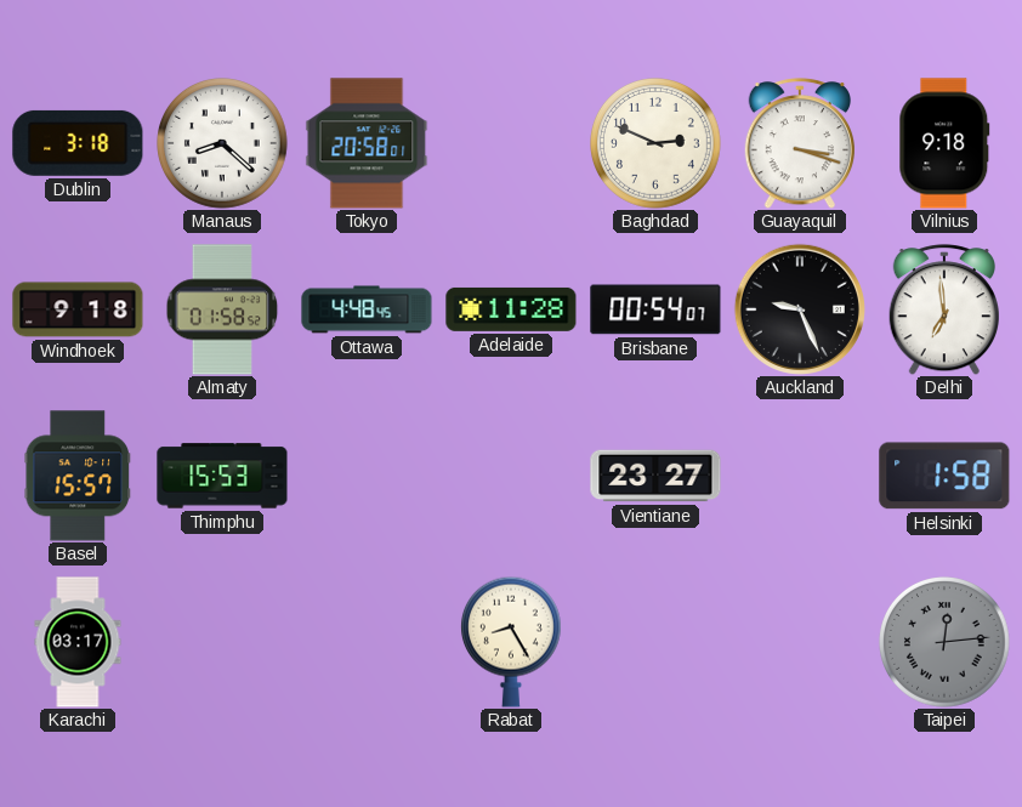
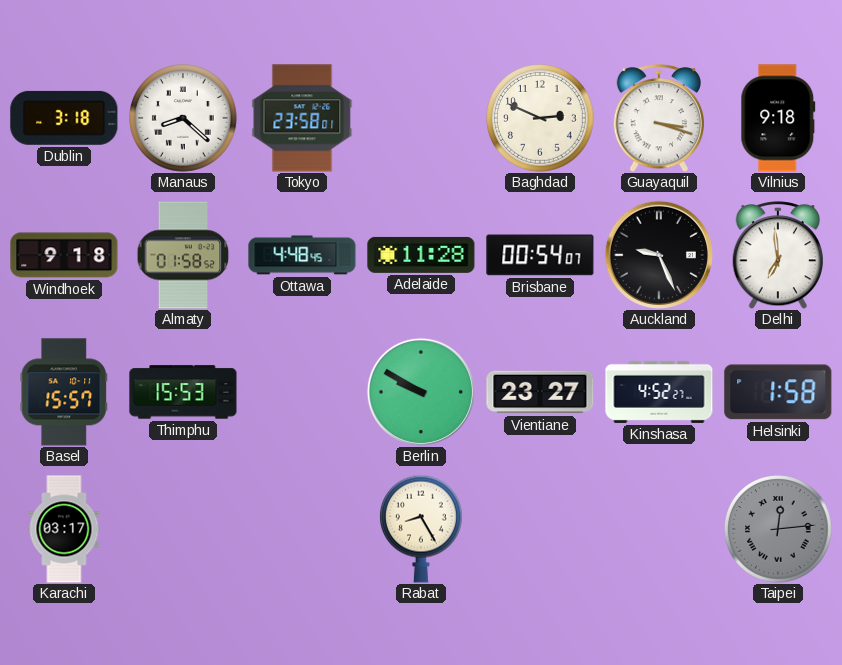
Tokyo: 20:58 -> 23:58 (302, 118)
Berlin: none -> 9:50 (421, 392)
Kinshasa: none -> 4:52 (659, 392)
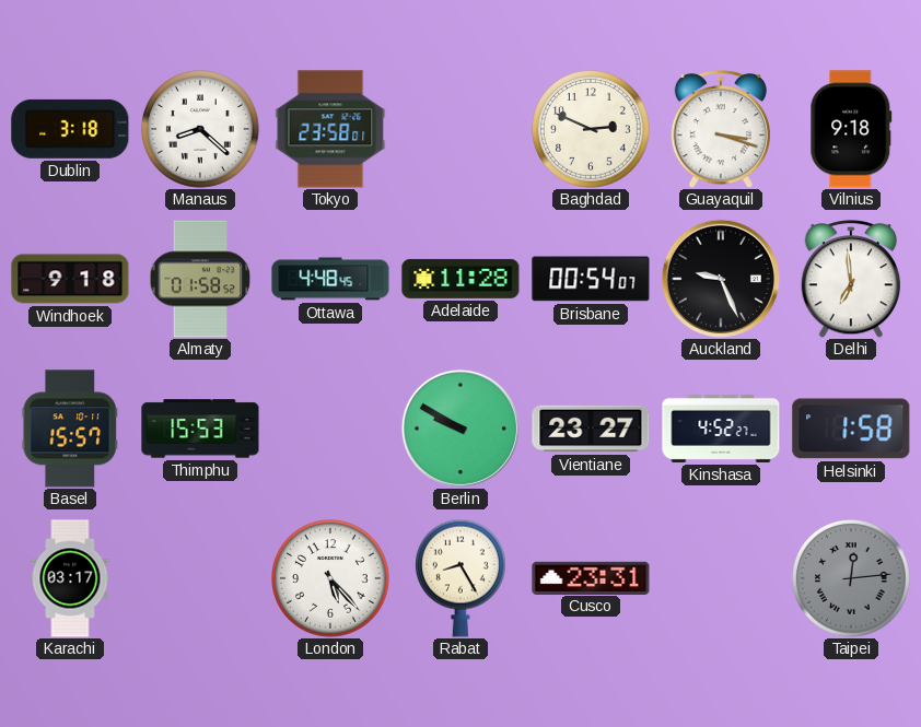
London: none -> 5:23 (331, 579)
Cusco: none -> 23:31 (591, 577)
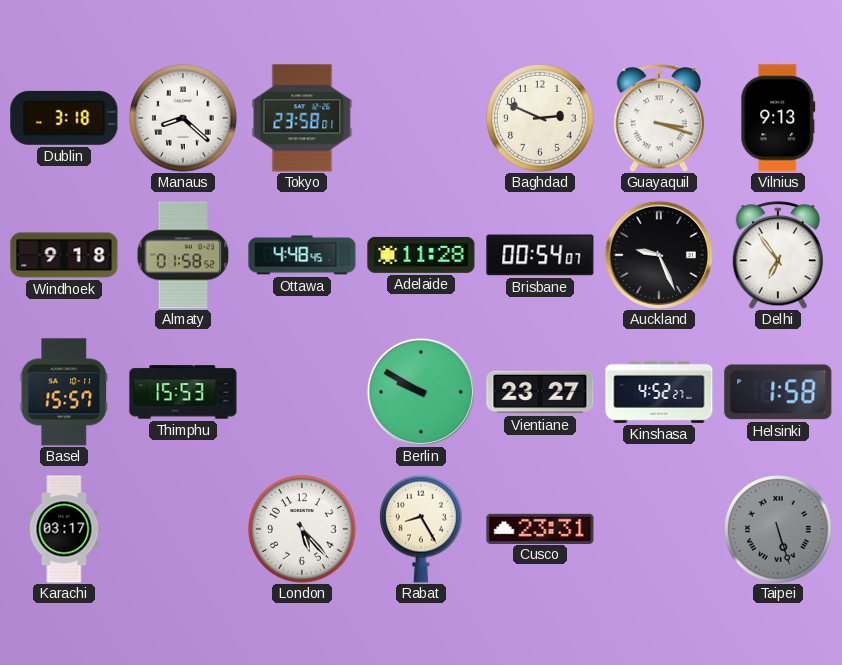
Vilnius: 9:18 -> 9:13 (778, 118)
Delhi: 6:59 -> 6:54 (777, 255)
Taipei: 12:14 -> 5:27 (779, 530)
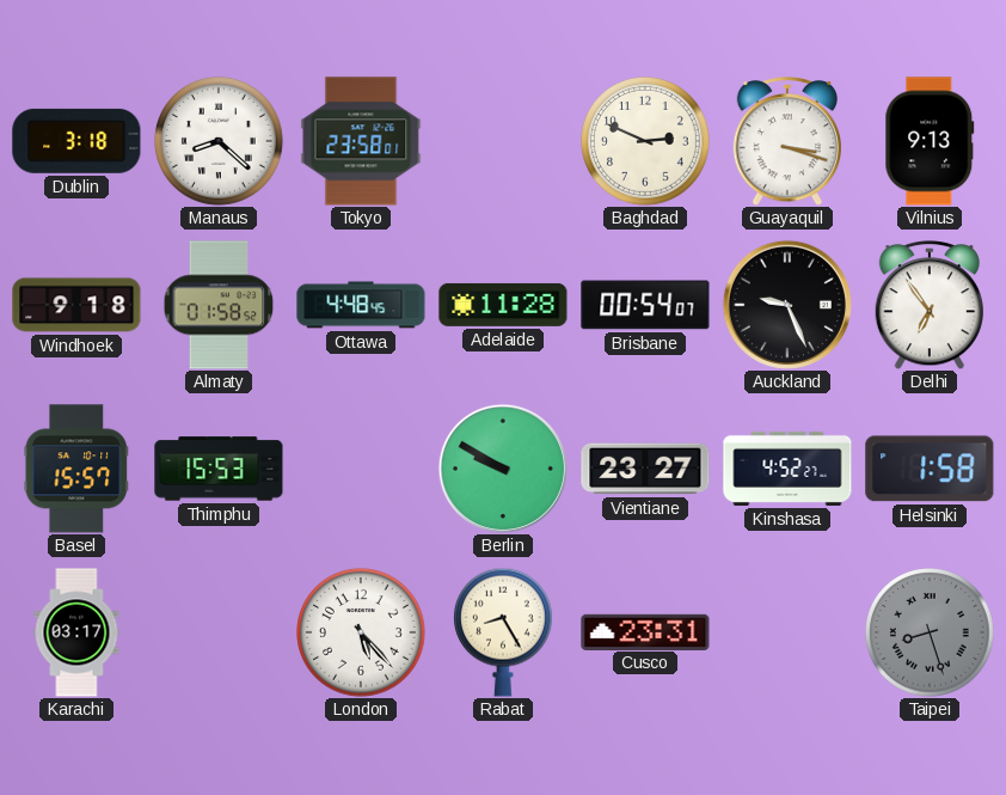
Taipei: 5:27 -> 8:27 (931, 634)
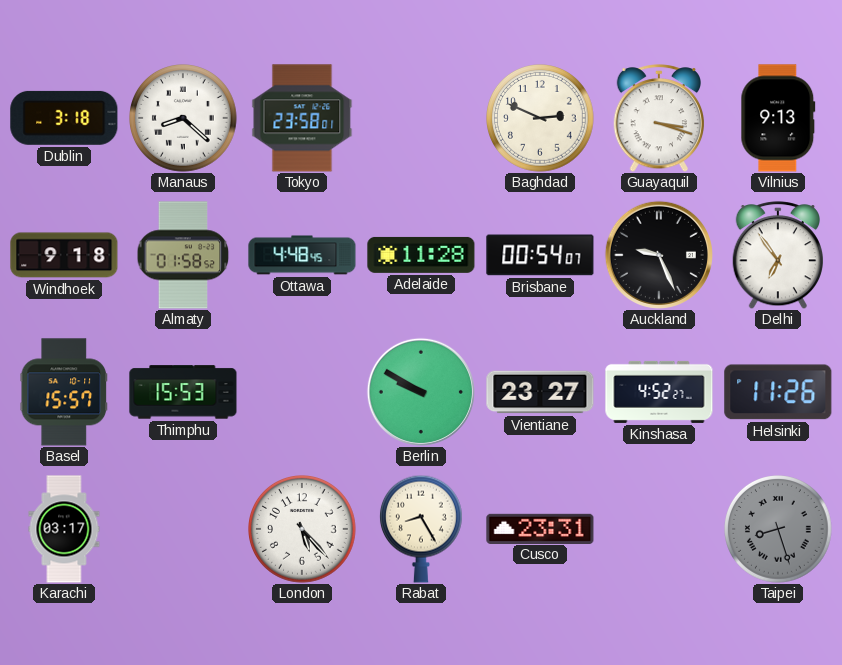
Helsinki: 1:58 -> 11:26 (778, 392)
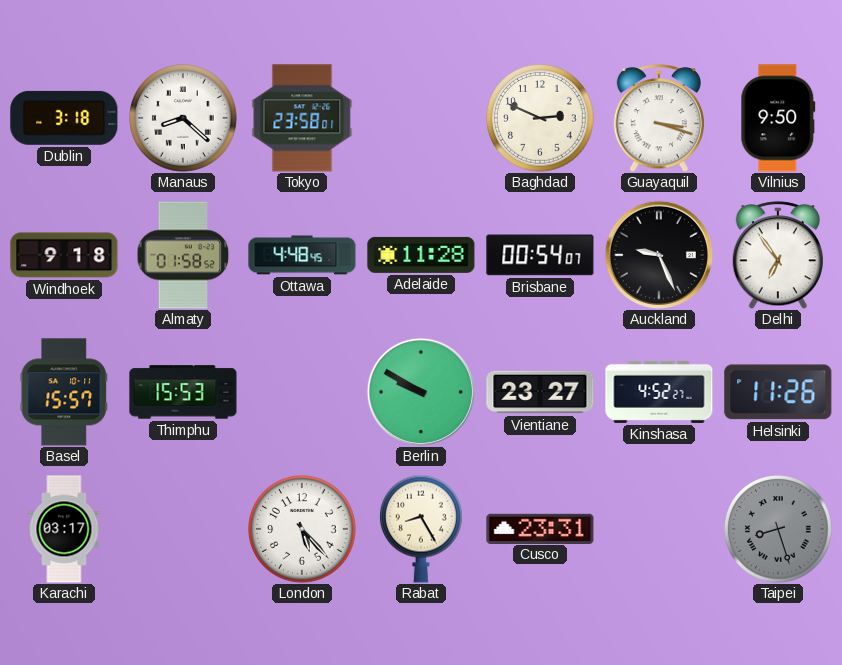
Vilnius: 9:13 -> 9:50 (778, 118)
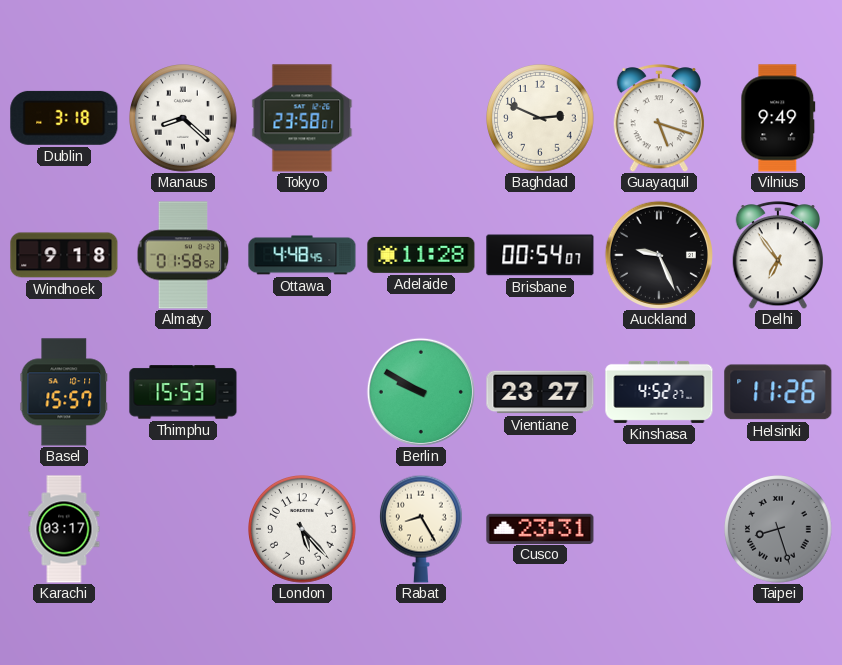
Guayaquil: 3:18 -> 5:18 (658, 118)
Vilnius: 9:50 -> 9:49 (778, 118)
